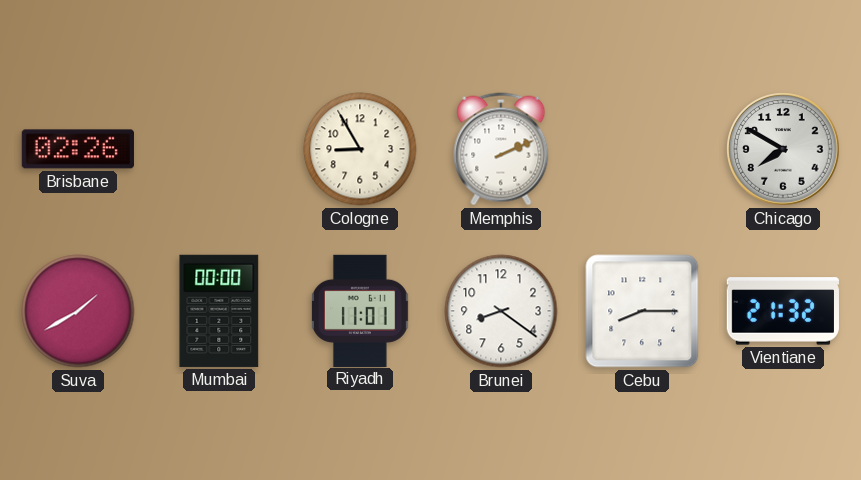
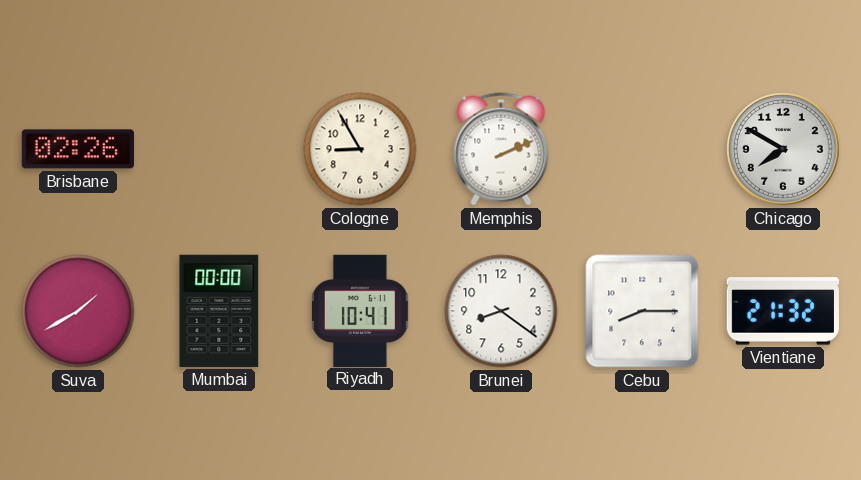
Riyadh: 11:01 -> 10:41 (360, 310)
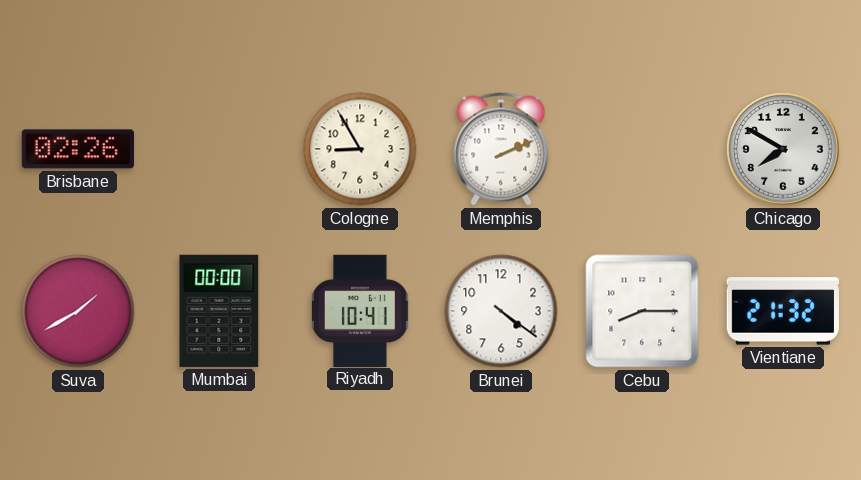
Brunei: 8:21 -> 4:21 (501, 311)
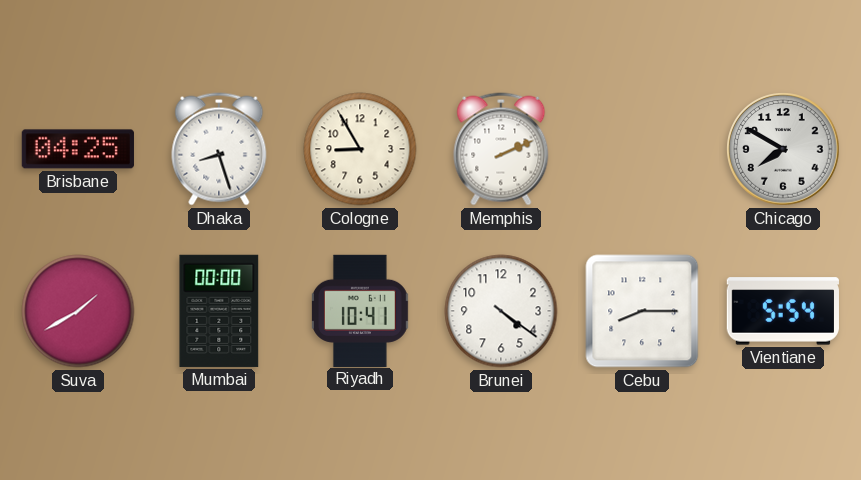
Brisbane: 02:26 -> 04:25 (78, 149)
Dhaka: none -> 8:27 (219, 149)
Vientiane: 21:32 -> 5:54 (783, 311)
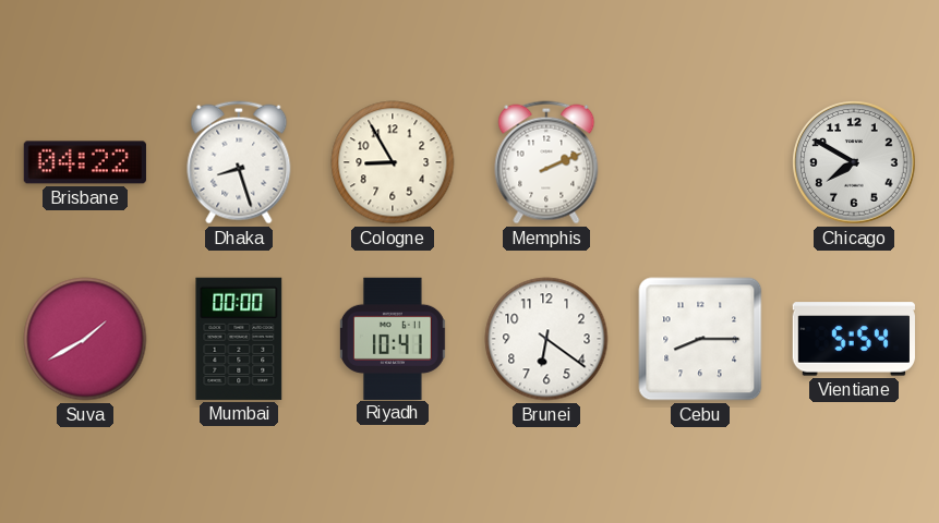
Brisbane: 04:25 -> 04:22 (85, 162)
Brunei: 4:21 -> 6:21 (546, 339)
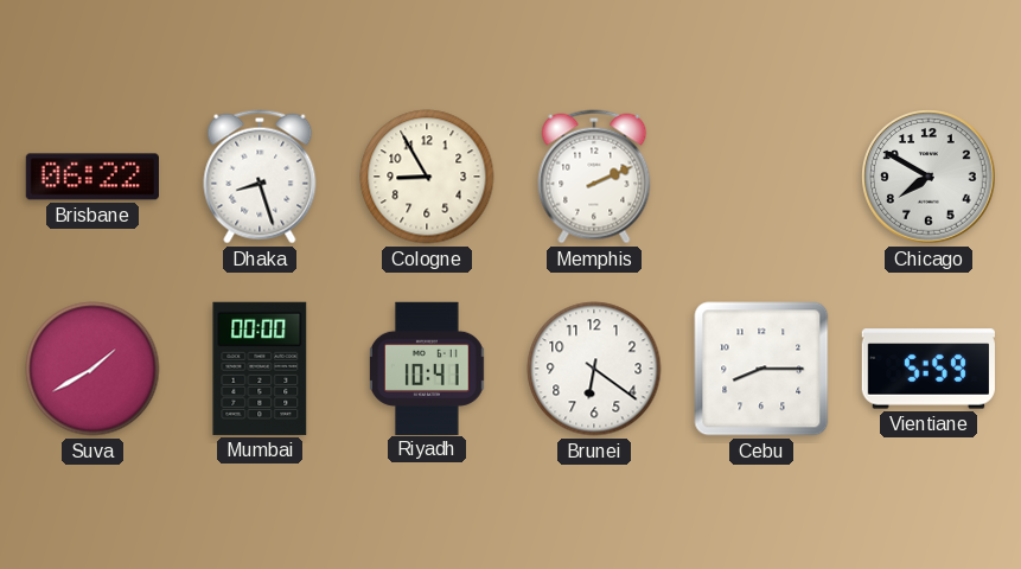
Brisbane: 04:22 -> 06:22 (92, 177)
Vientiane: 5:54 -> 5:59 (929, 369)
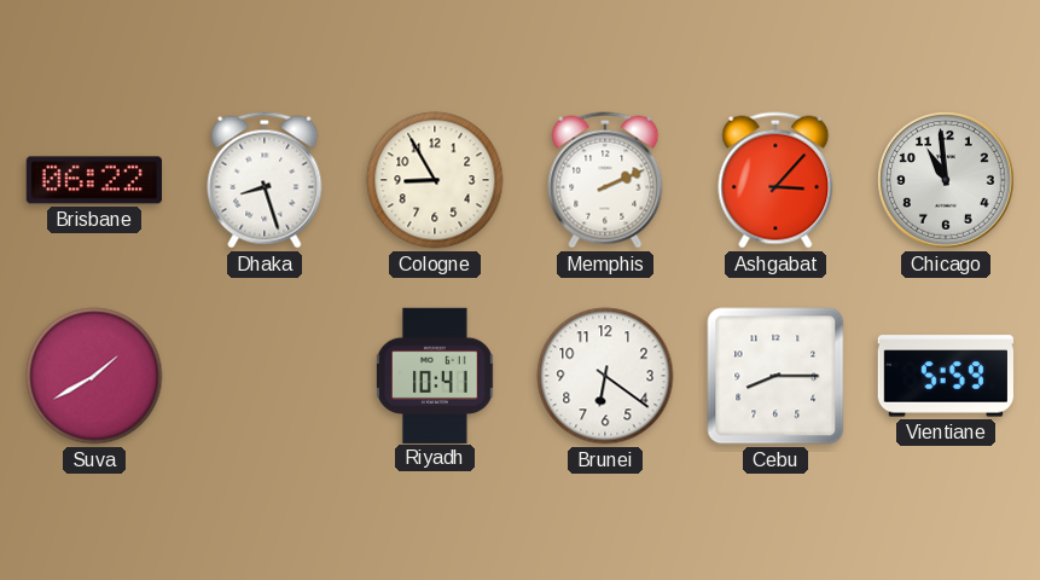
Ashgabat: none -> 3:07 (775, 180)
Chicago: 7:50 -> 10:59 (947, 181)
Mumbai: 00:00 -> none (260, 369)
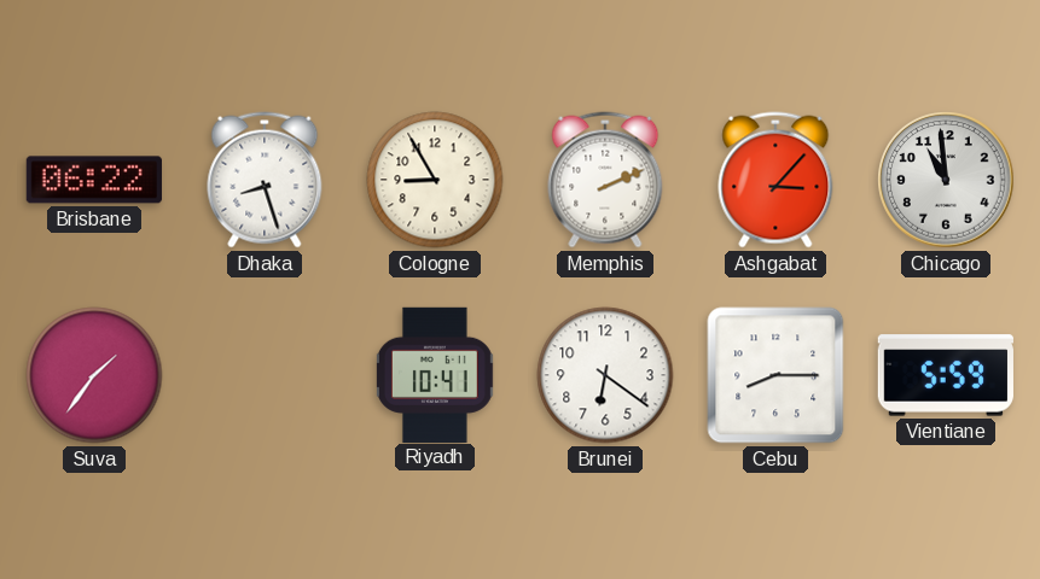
Suva: 1:40 -> 1:36 (94, 375)
